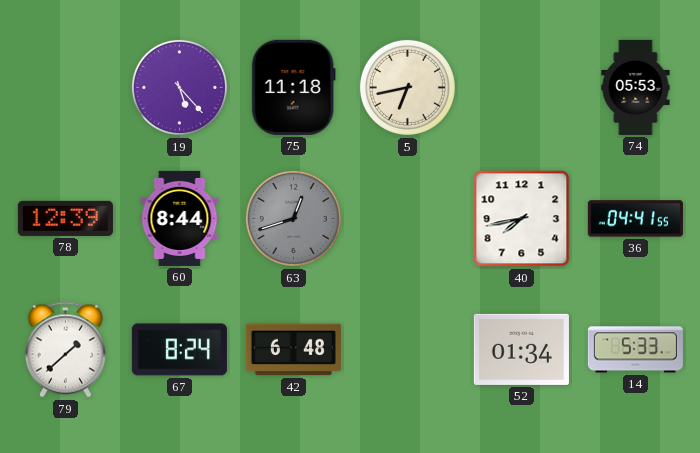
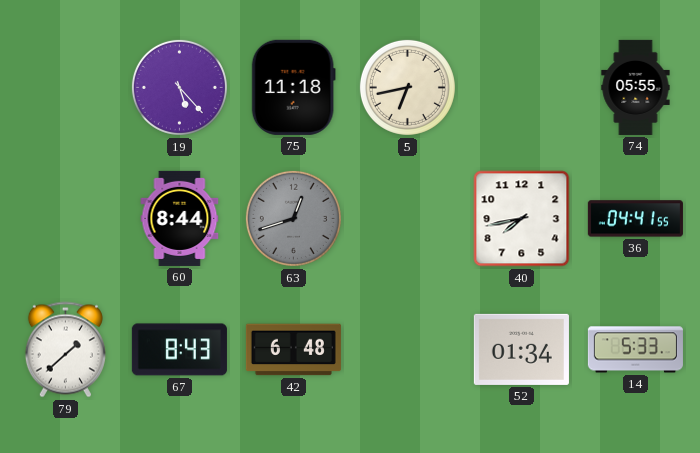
74: 05:53 -> 05:55 (636, 87)
78: 12:39 -> none (65, 218)
67: 8:24 -> 8:43 (179, 350)
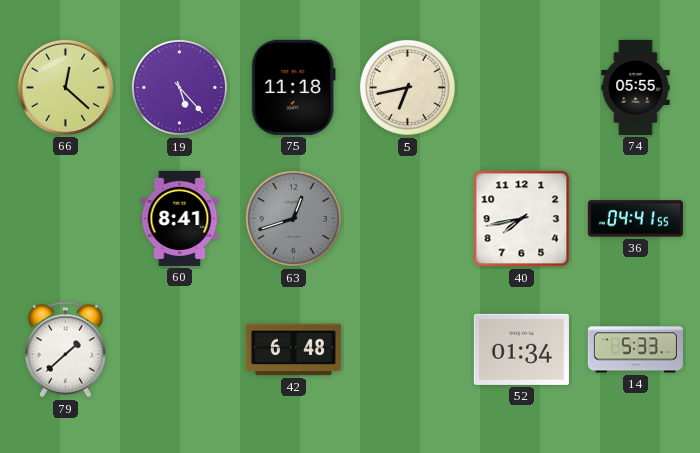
66: none -> 12:22 (65, 87)
60: 8:44 -> 8:41 (180, 218)
67: 8:43 -> none (179, 350)
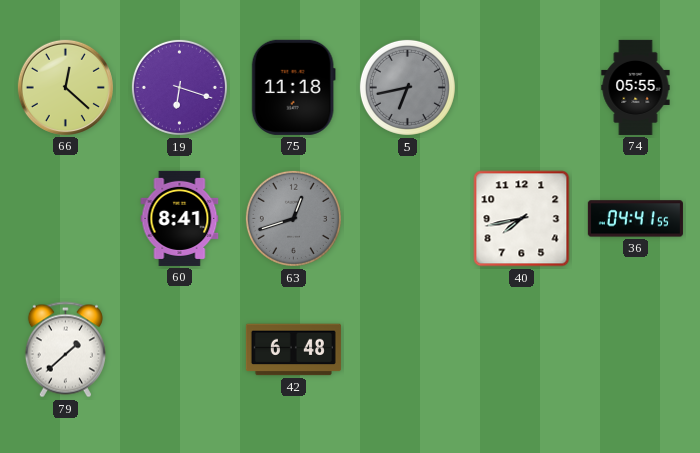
19: 5:23 -> 6:18 (179, 87)
5 dial: cream -> grey (407, 87)
52: 01:34 -> none (521, 349)
14: 5:33 -> none (635, 350)
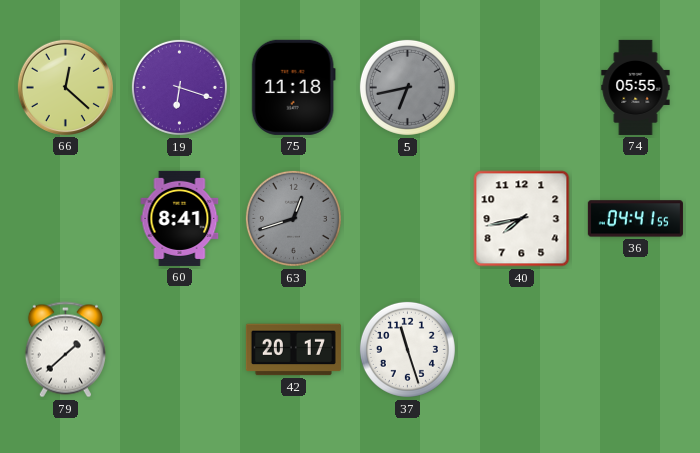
42: 6:48 -> 20:17 (293, 350)
37: none -> 11:27 (407, 349)
